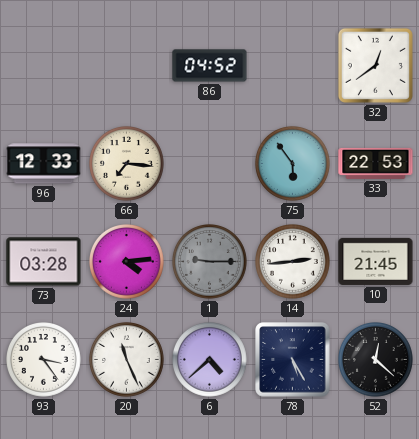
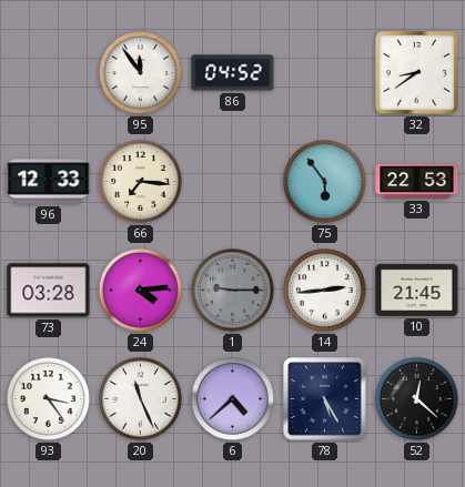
95: none -> 11:54 (141, 73)
32: 12:39 -> 8:39 (416, 72)
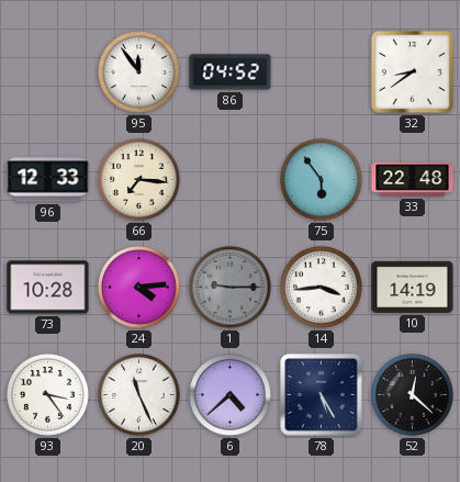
33: 22:53 -> 22:48 (413, 179)
73: 03:28 -> 10:28 (48, 288)
14: 2:44 -> 3:44 (322, 288)
10: 21:45 -> 14:19 (413, 287)
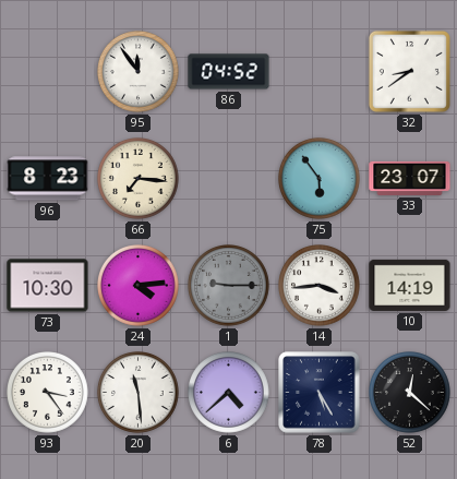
96: 12:33 -> 8:23 (48, 179)
33: 22:48 -> 23:07 (410, 178)
73: 10:28 -> 10:30 (48, 286)
20: 11:26 -> 11:29 (139, 393)
